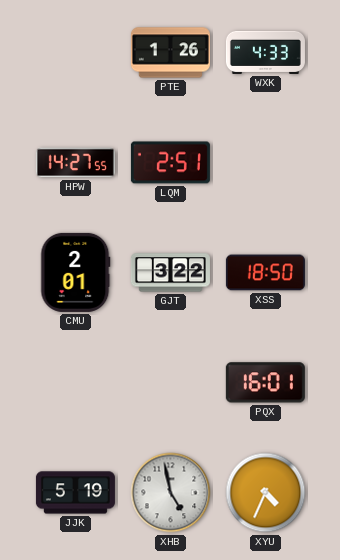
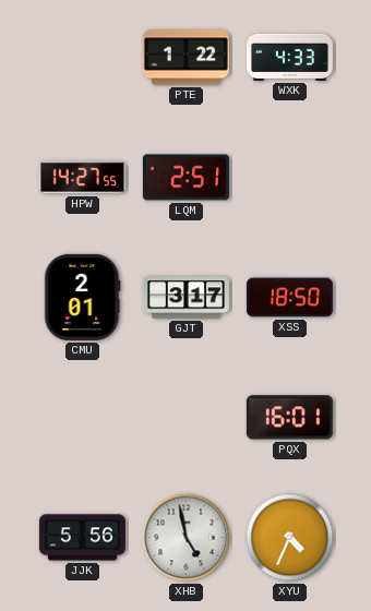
PTE: 1:26 -> 1:22 (185, 58)
GJT: 3:22 -> 3:17 (185, 298)
JJK: 5:19 -> 5:56 (82, 538)
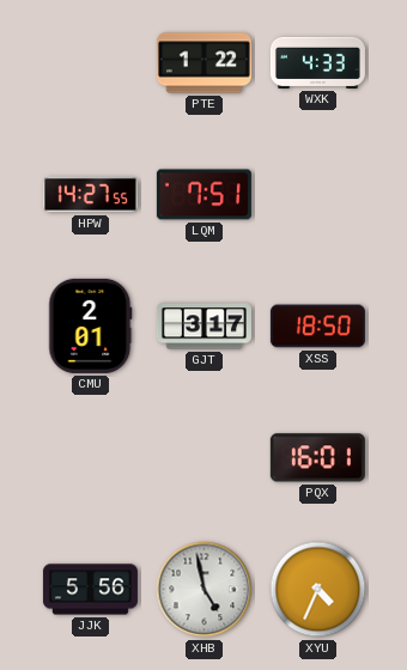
LQM: 2:51 -> 7:51 (203, 195)
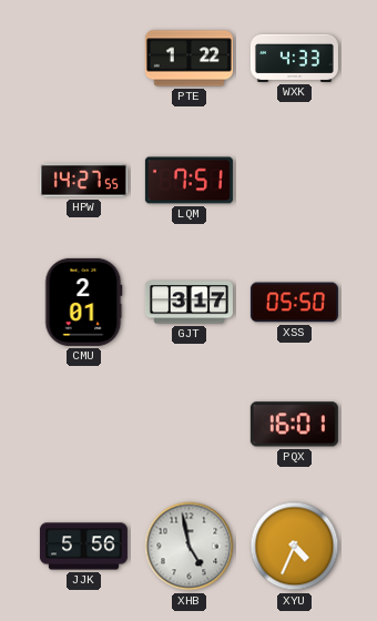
XSS: 18:50 -> 05:50 (294, 303)
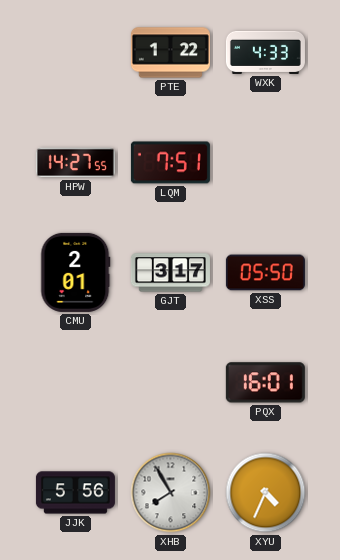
XHB: 4:58 -> 7:55 (171, 493)
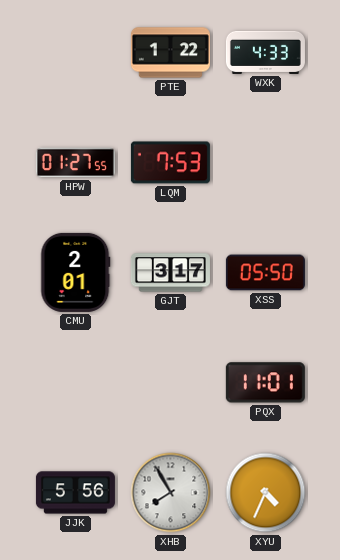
HPW: 14:27 -> 01:27 (75, 163)
LQM: 7:51 -> 7:53 (170, 163)
PQX: 16:01 -> 11:01 (265, 383)
